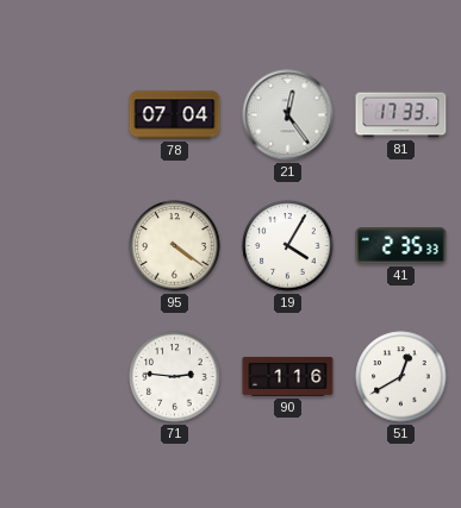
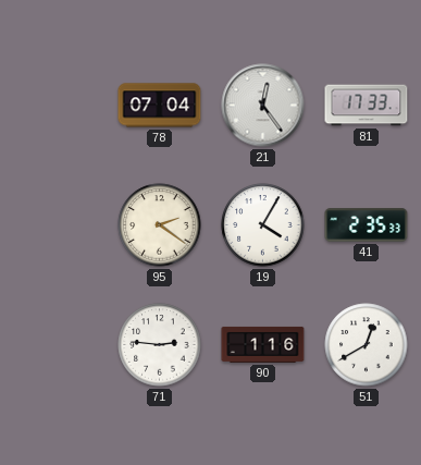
95: 4:21 -> 2:21 (160, 225)
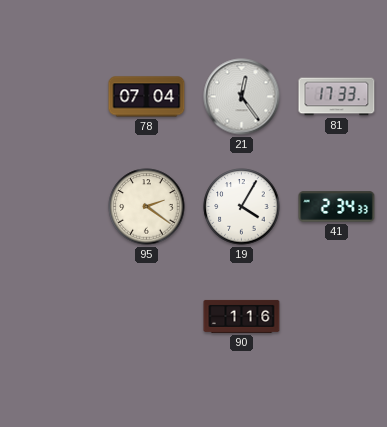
41: 2:35 -> 2:34 (337, 207)
71: 2:46 -> none (160, 345)
51: 12:40 -> none (367, 345)
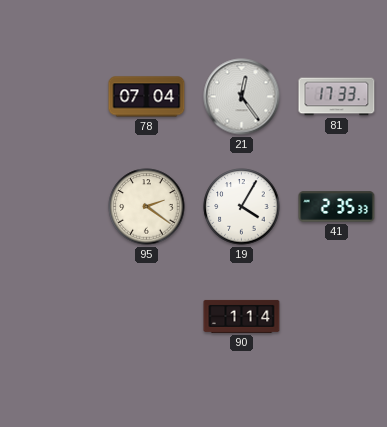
41: 2:34 -> 2:35 (337, 207)
90: 1:16 -> 1:14 (242, 316)
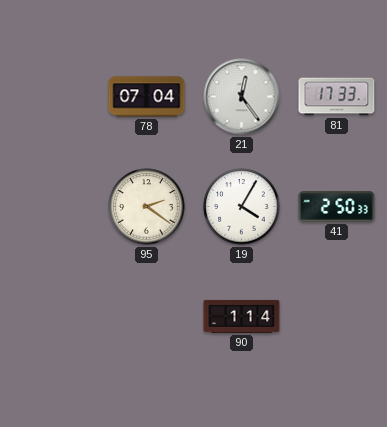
41: 2:35 -> 2:50 (337, 207)
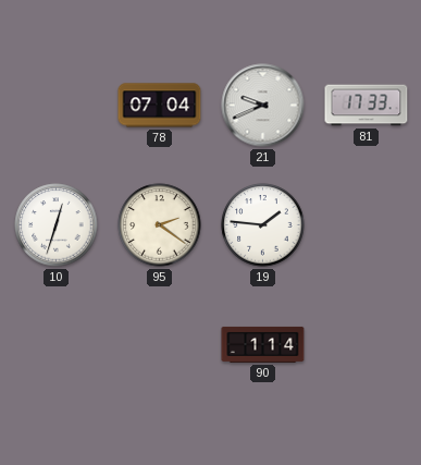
21: 12:24 -> 9:41 (263, 106)
10: none -> 12:33 (57, 225)
19: 4:05 -> 1:46 (263, 225)
41: 2:50 -> none (337, 207)
